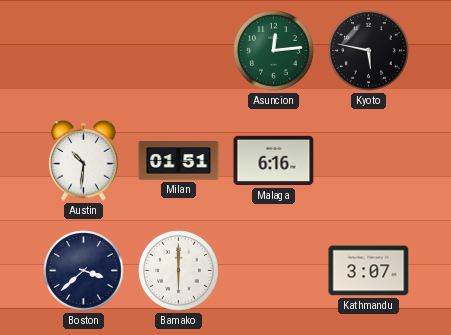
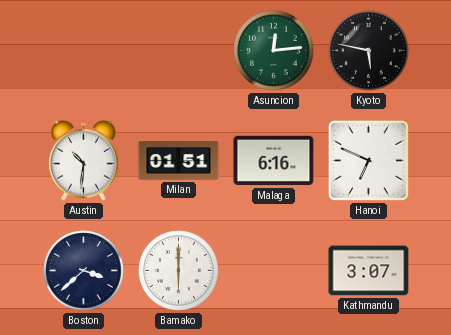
Hanoi: none -> 6:49 (368, 160)
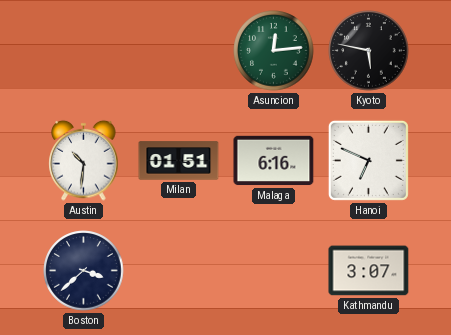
Bamako: 6:00 -> none (179, 271)
